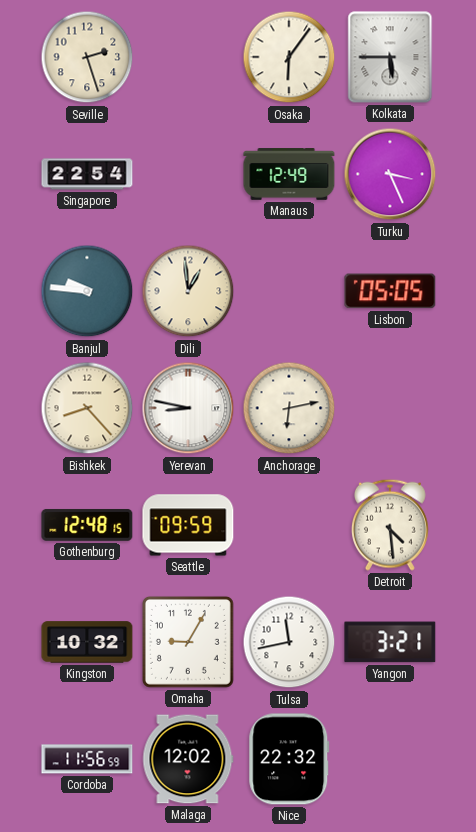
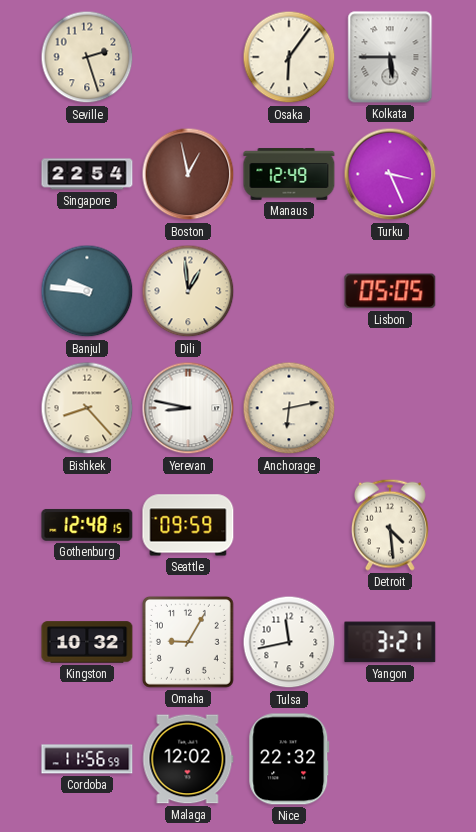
Boston: none -> 12:58 (188, 174)
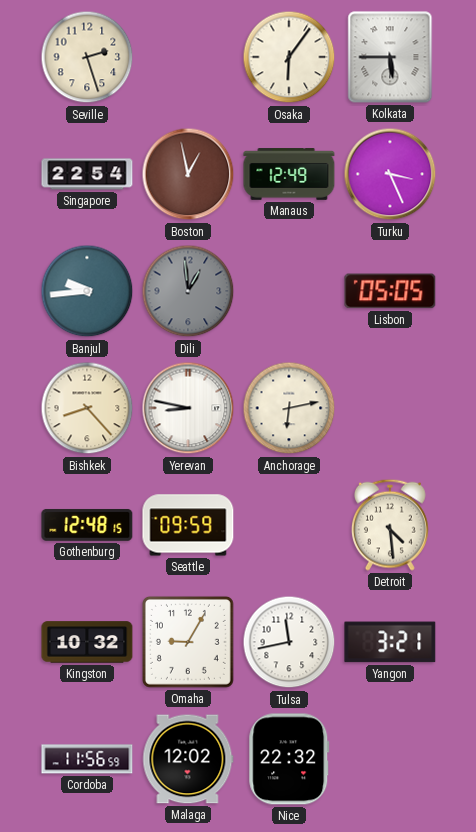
Banjul: 9:46 -> 9:44 (87, 291)
Dili dial: cream -> grey (188, 291)
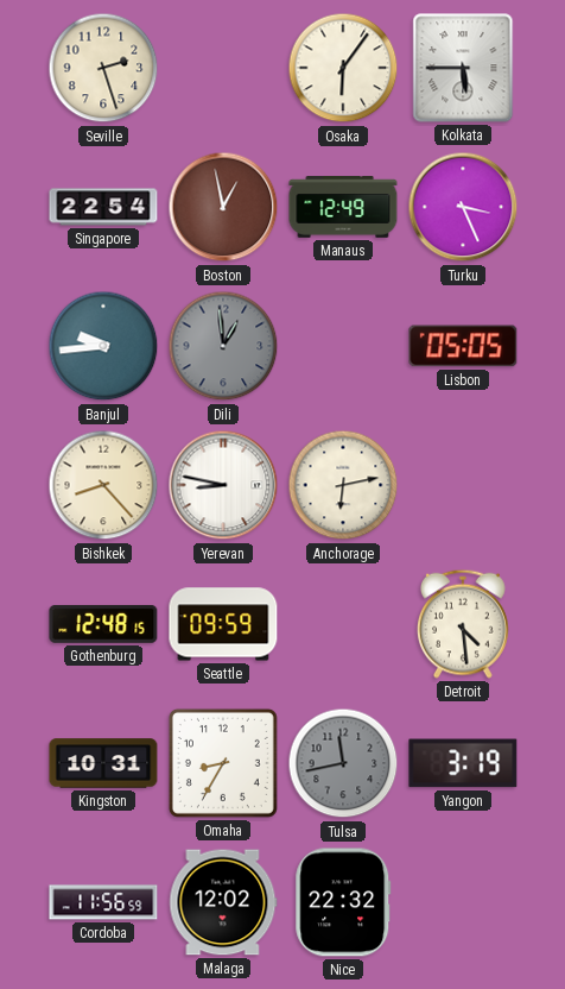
Kingston: 10:32 -> 10:31 (103, 763)
Omaha: 9:05 -> 8:35 (223, 763)
Tulsa dial: white -> grey (343, 763)
Yangon: 3:21 -> 3:19 (463, 763)
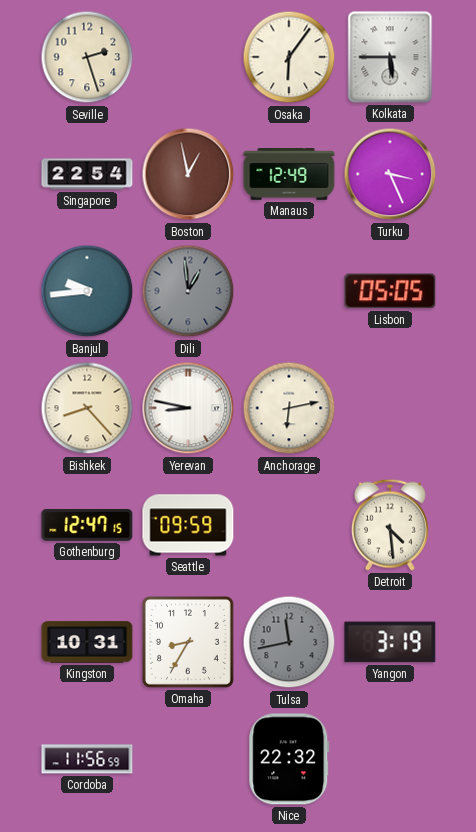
Gothenburg: 12:48 -> 12:47 (87, 525)
Malaga: 12:02 -> none (223, 902)
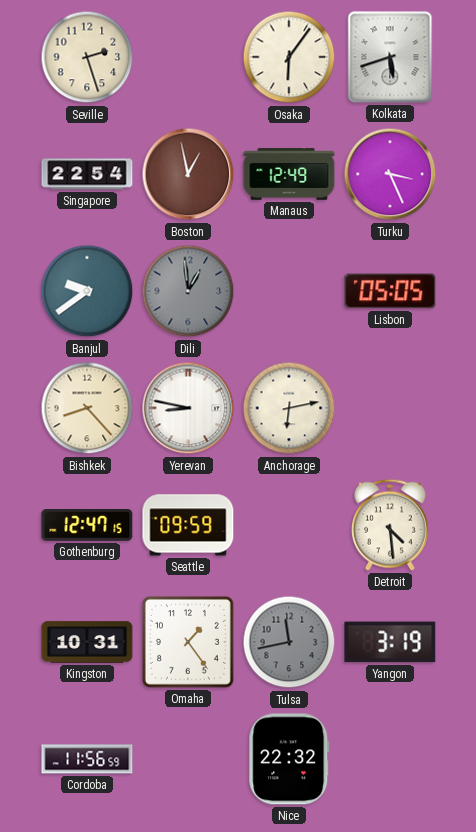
Kolkata: 5:45 -> 5:42 (390, 57)
Banjul: 9:44 -> 9:39 (87, 291)
Omaha: 8:35 -> 1:24 (188, 642)
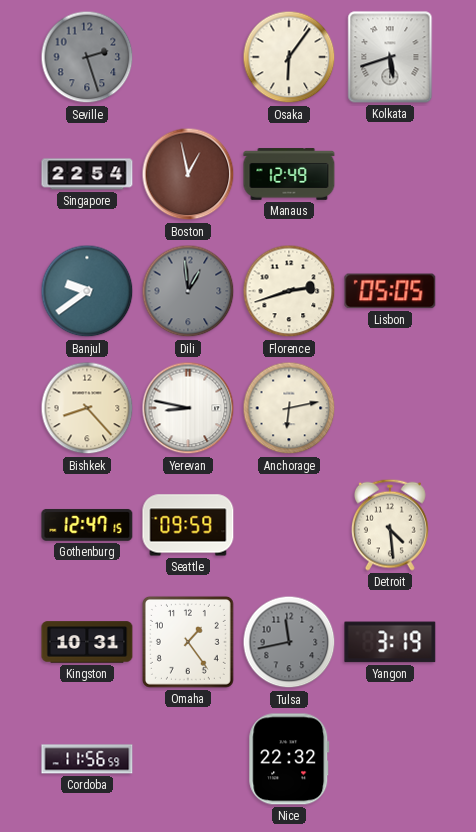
Seville dial: cream -> grey (87, 57)
Turku: 3:26 -> none (390, 174)
Florence: none -> 2:42 (289, 291)
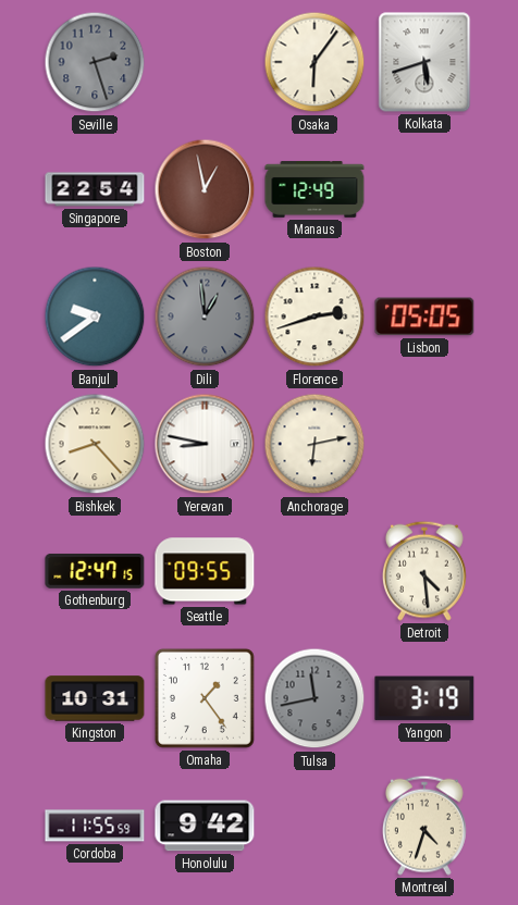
Seattle: 09:59 -> 09:55 (205, 571)
Cordoba: 11:56 -> 11:55 (95, 826)
Honolulu: none -> 9:42 (205, 826)
Nice: 22:32 -> none (289, 759)
Montreal: none -> 4:33 (424, 826)
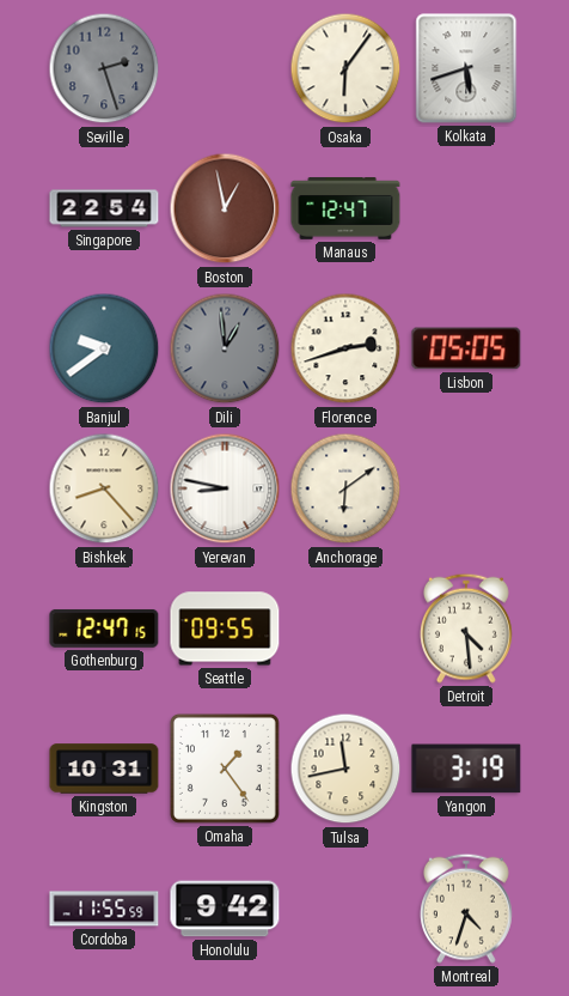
Manaus: 12:49 -> 12:47 (345, 208)
Anchorage: 6:13 -> 6:09 (345, 488)
Tulsa dial: grey -> cream (345, 769)
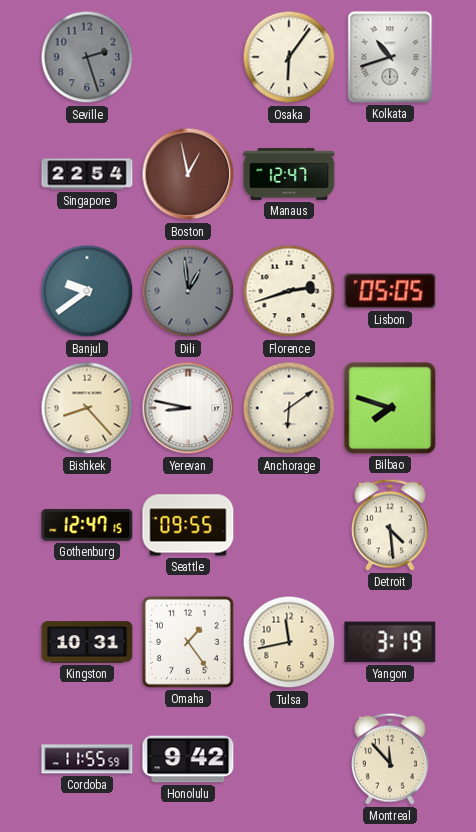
Kolkata: 5:42 -> 10:42 (390, 57)
Bilbao: none -> 7:48 (390, 408)
Montreal: 4:33 -> 11:53 (390, 759)
